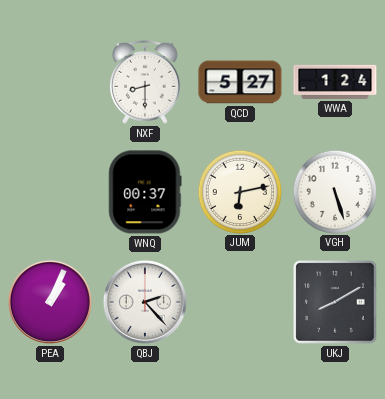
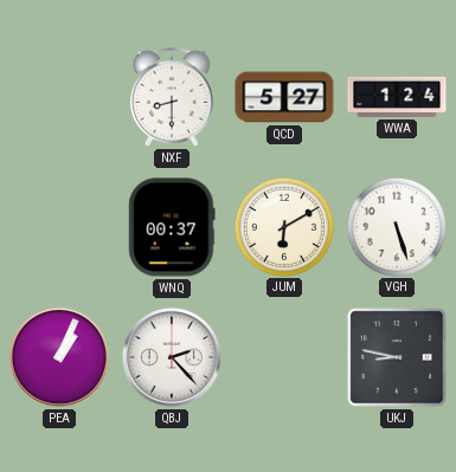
JUM: 6:13 -> 6:10 (283, 226)
UKJ: 8:10 -> 8:47 (397, 357)
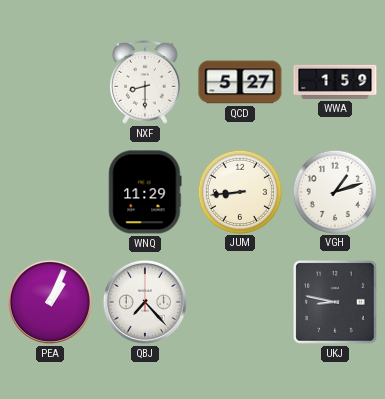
WWA: 1:24 -> 1:59 (335, 82)
WNQ: 00:37 -> 11:29 (145, 192)
JUM: 6:10 -> 8:44 (239, 191)
VGH: 5:27 -> 1:12 (334, 191)
QBJ: 2:23 -> 7:23 (145, 302)
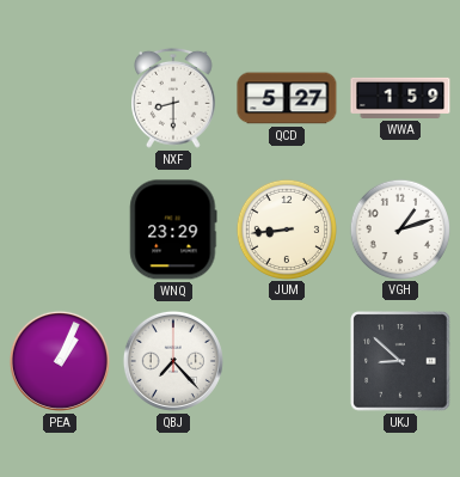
WNQ: 11:29 -> 23:29 (173, 230)
UKJ: 8:47 -> 8:52 (400, 361)
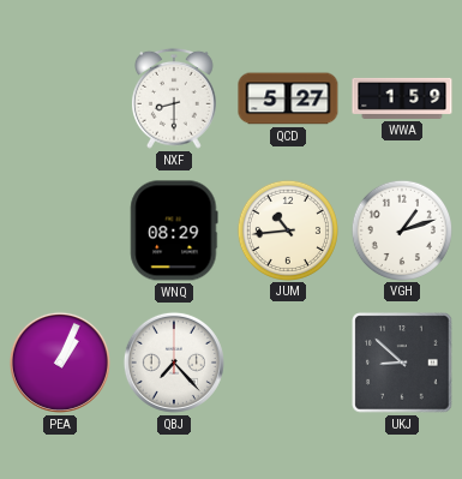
WNQ: 23:29 -> 08:29 (174, 230)
JUM: 8:44 -> 10:44 (287, 229)
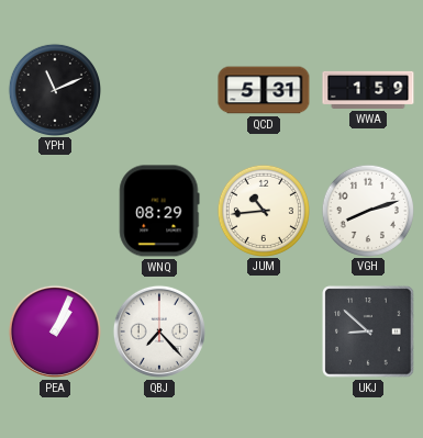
YPH: none -> 11:11 (54, 89)
NXF: 8:30 -> none (175, 98)
QCD: 5:27 -> 5:31 (264, 90)
VGH: 1:12 -> 8:12 (367, 210)
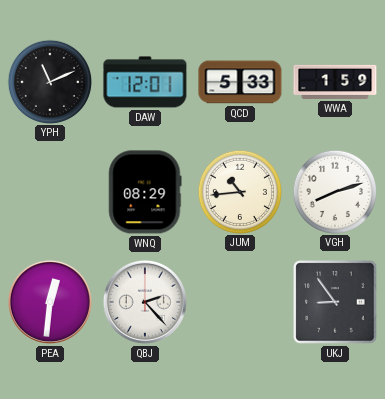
DAW: none -> 12:01 (145, 82)
QCD: 5:31 -> 5:33 (240, 82)
PEA: 1:04 -> 12:31 (50, 302)
QBJ: 7:23 -> 2:23 (145, 302)
UKJ: 8:52 -> 8:54 (335, 302)
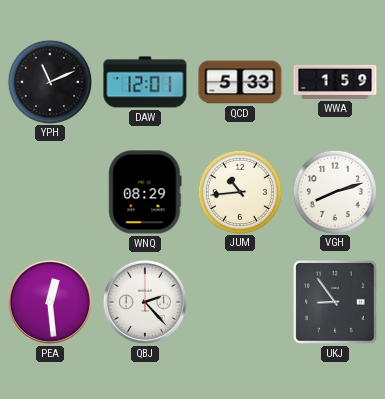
PEA: 12:31 -> 12:29 (50, 302)
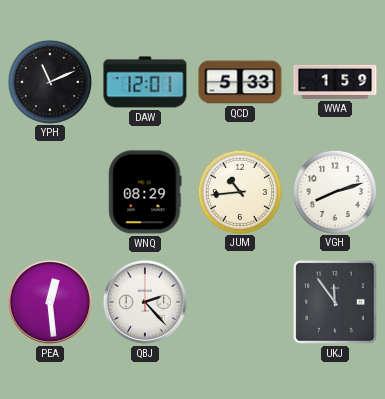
UKJ: 8:54 -> 11:54 (335, 302)
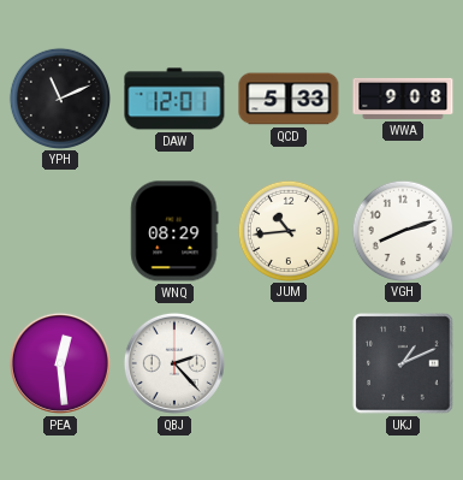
WWA: 1:59 -> 9:08 (403, 99)
UKJ: 11:54 -> 1:11 (403, 363)
